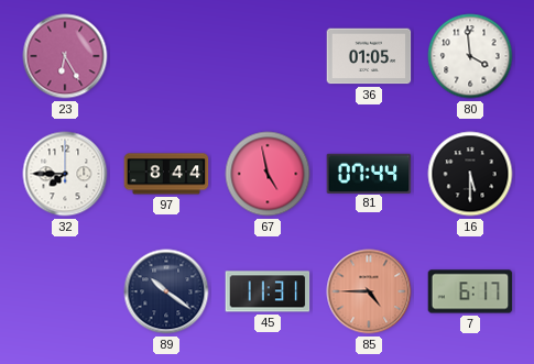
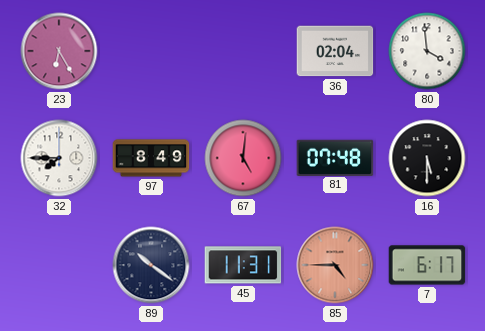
36: 01:05 -> 02:04 (335, 51)
97: 8:44 -> 8:49 (151, 158)
67: 4:58 -> 5:01 (243, 158)
81: 07:44 -> 07:48 (335, 157)
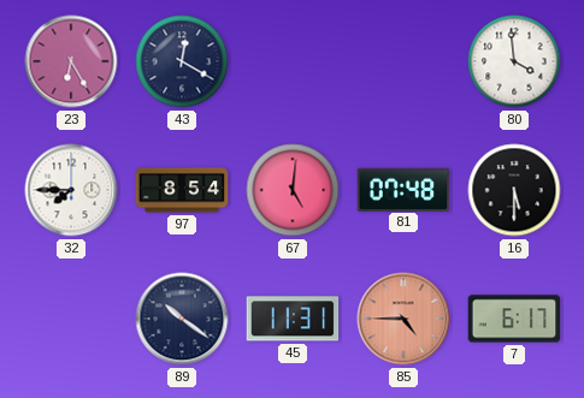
43: none -> 12:20 (182, 61)
36: 02:04 -> none (335, 51)
97: 8:49 -> 8:54 (182, 190)
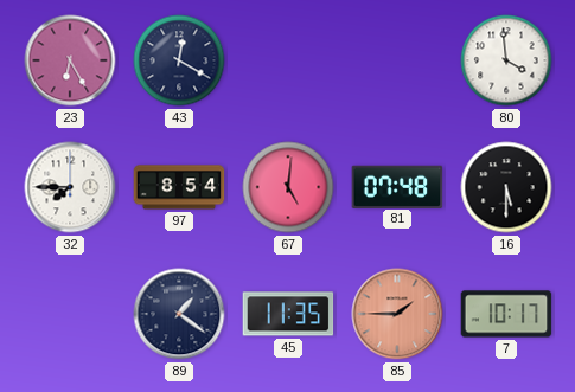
89: 10:21 -> 1:21 (179, 314)
45: 11:31 -> 11:35 (288, 314)
85: 4:45 -> 1:45 (397, 314)
7: 6:17 -> 10:17 (506, 314)
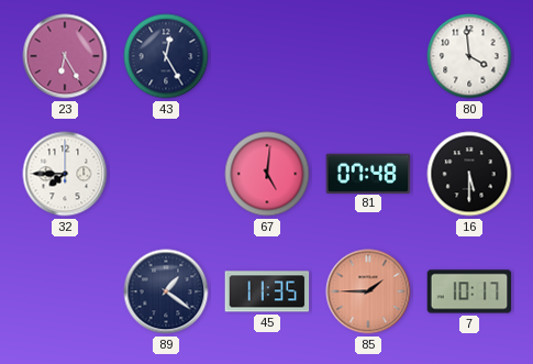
43: 12:20 -> 12:25 (166, 56)
97: 8:54 -> none (179, 187)
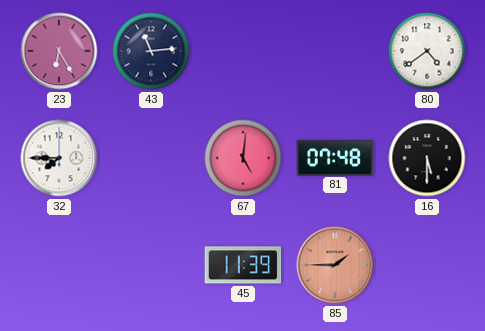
43: 12:25 -> 11:14 (151, 51)
80: 3:59 -> 4:39 (427, 51)
89: 1:21 -> none (166, 291)
45: 11:35 -> 11:39 (243, 265)
7: 10:17 -> none (469, 291)
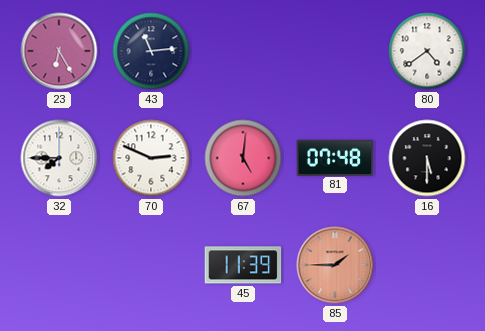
70: none -> 2:49 (151, 158)
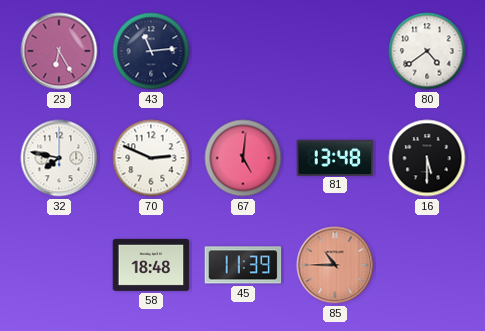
32: 7:45 -> 7:47 (59, 158)
81: 07:48 -> 13:48 (335, 157)
58: none -> 18:48 (151, 265)
85: 1:45 -> 10:45 (335, 265)
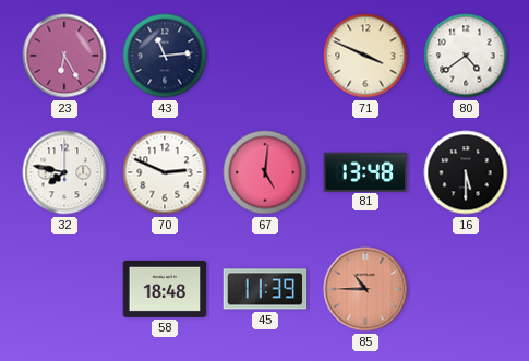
71: none -> 3:49 (365, 56)
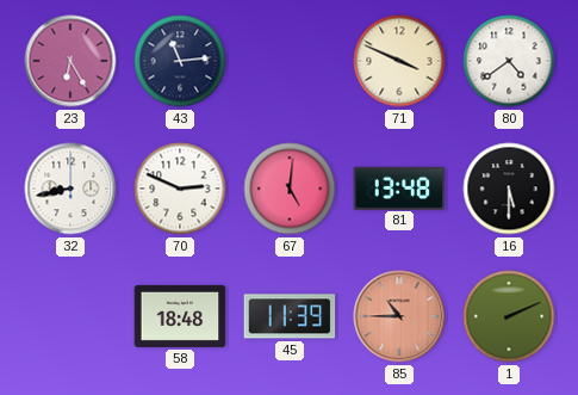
32: 7:47 -> 8:43 (70, 189)
1: none -> 2:11 (509, 316)
